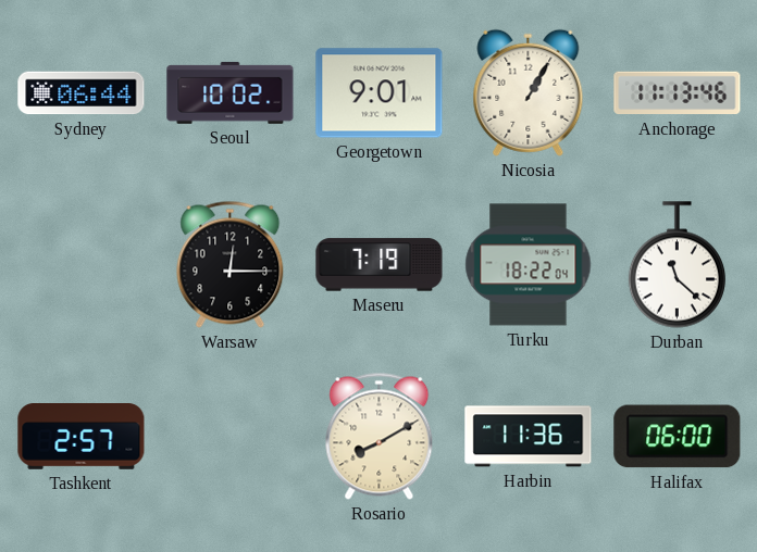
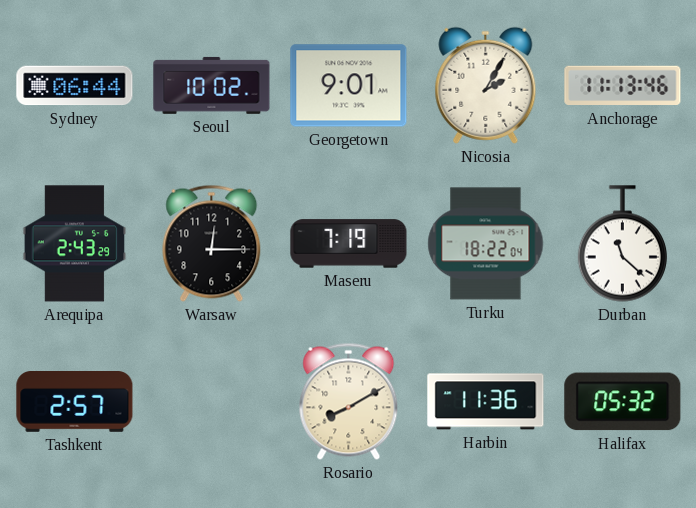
Nicosia: 1:05 -> 2:05 (486, 85)
Arequipa: none -> 2:43 (75, 244)
Halifax: 06:00 -> 05:32 (623, 402)
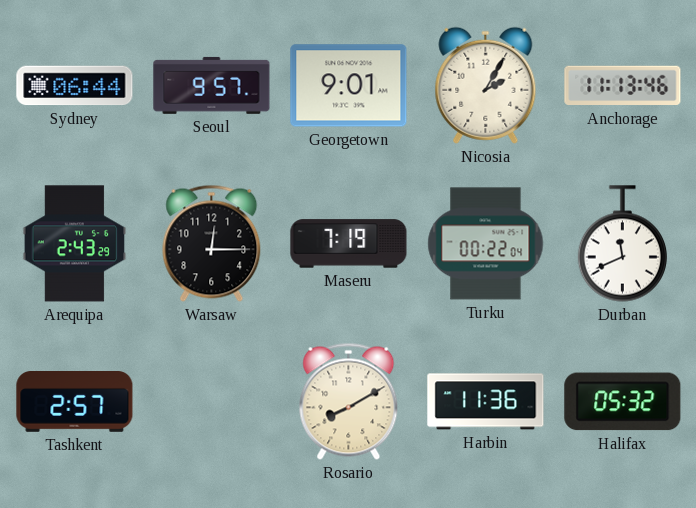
Seoul: 10:02 -> 9:57 (212, 85)
Turku: 18:22 -> 00:22 (486, 244)
Durban: 11:22 -> 11:41 (622, 244)
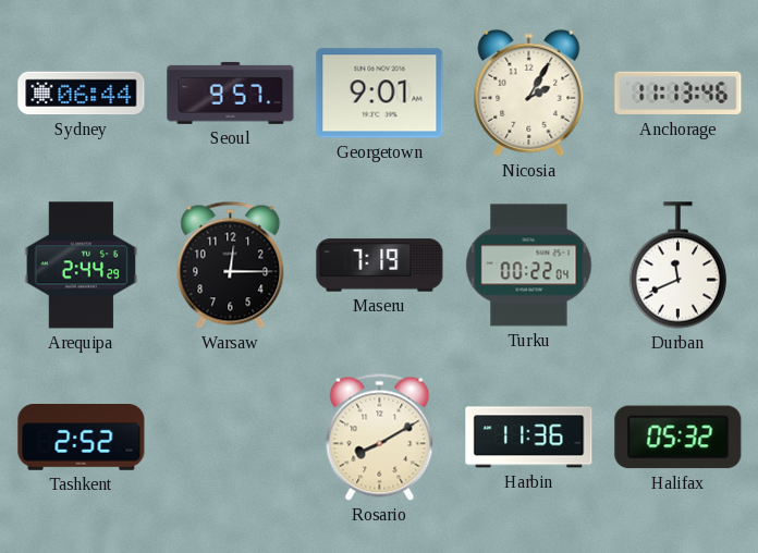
Arequipa: 2:43 -> 2:44 (82, 266)
Tashkent: 2:57 -> 2:52 (82, 438)
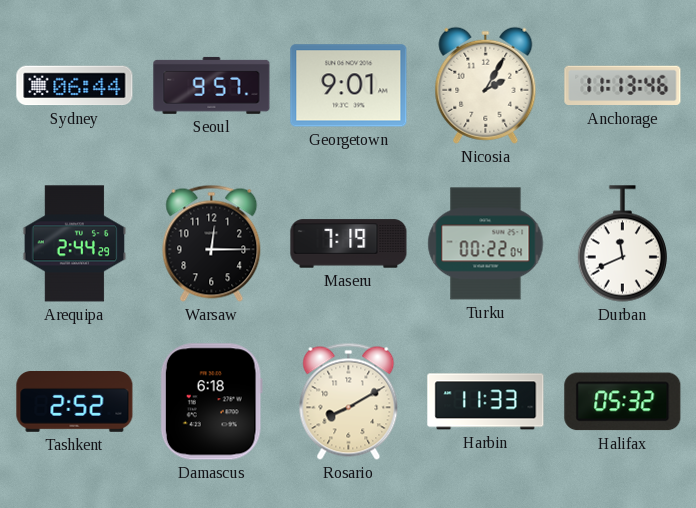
Damascus: none -> 6:18 (211, 402)
Harbin: 11:36 -> 11:33 (486, 402)
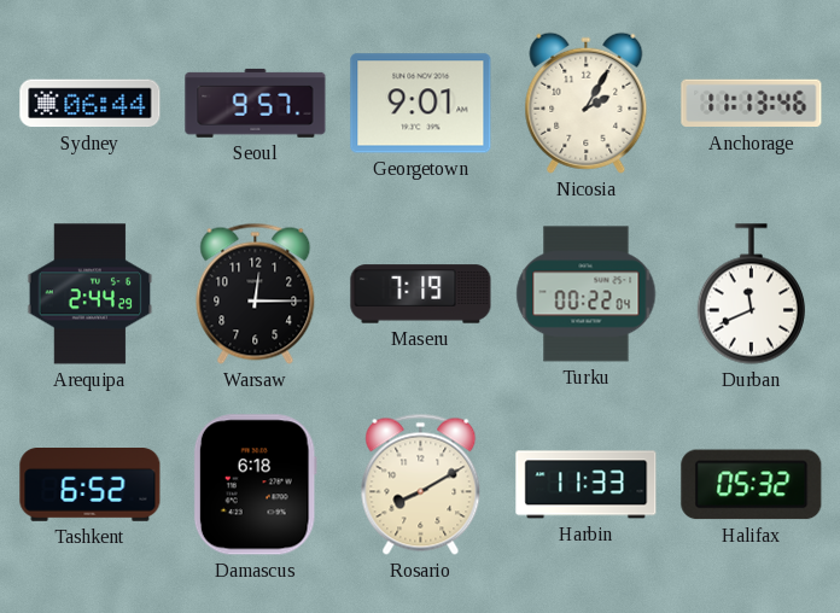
Tashkent: 2:52 -> 6:52 (91, 485)
